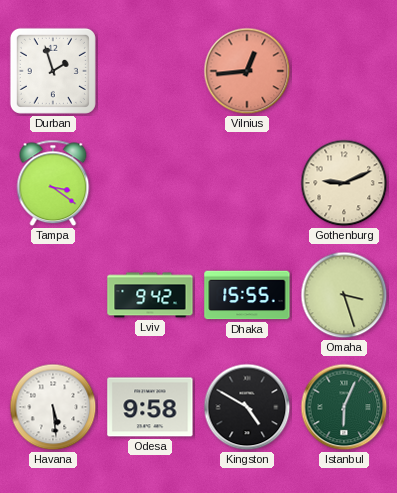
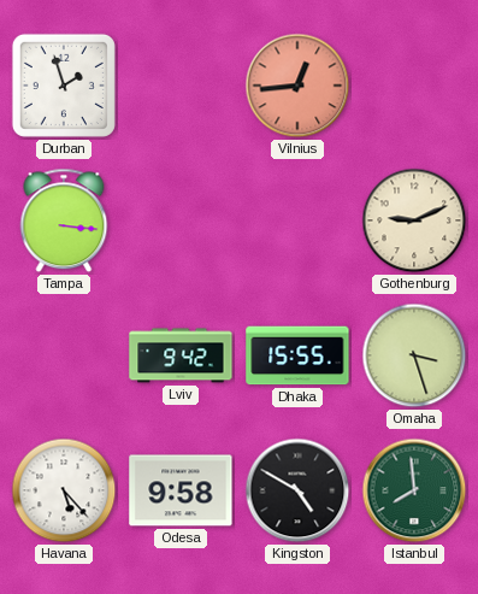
Tampa: 3:21 -> 3:16 (64, 220)
Havana: 5:29 -> 5:23 (64, 490)
Istanbul: 6:04 -> 7:59 (414, 490)
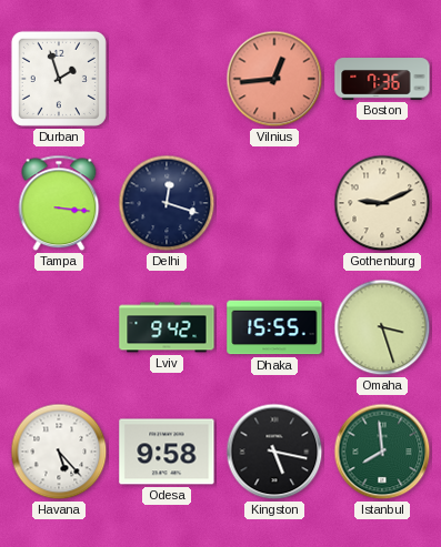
Boston: none -> 7:36 (382, 79)
Delhi: none -> 12:18 (167, 203)
Kingston: 4:50 -> 5:17 (274, 452)
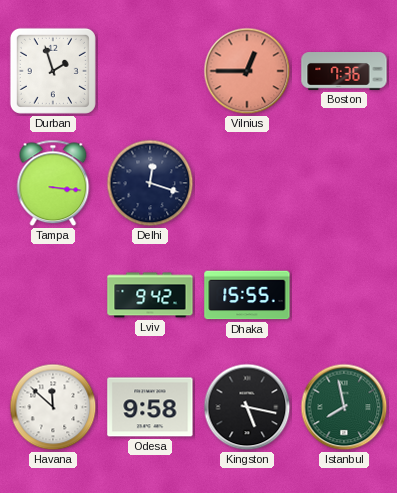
Vilnius: 12:44 -> 12:45 (247, 71)
Gothenburg: 9:11 -> none (382, 203)
Omaha: 3:27 -> none (382, 327)
Havana: 5:23 -> 11:52 (53, 407)
Istanbul: 7:59 -> 7:58 (344, 407)
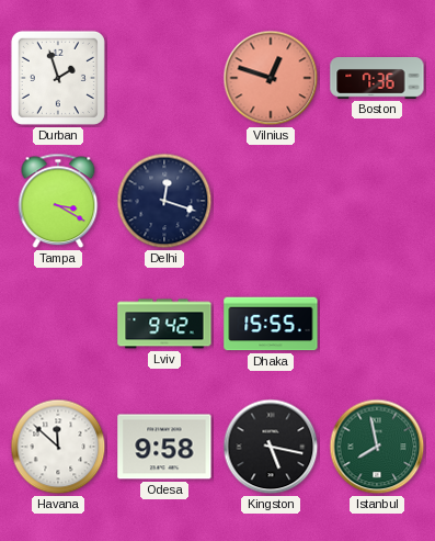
Vilnius: 12:45 -> 12:48 (271, 78)
Tampa: 3:16 -> 3:20 (58, 201)
